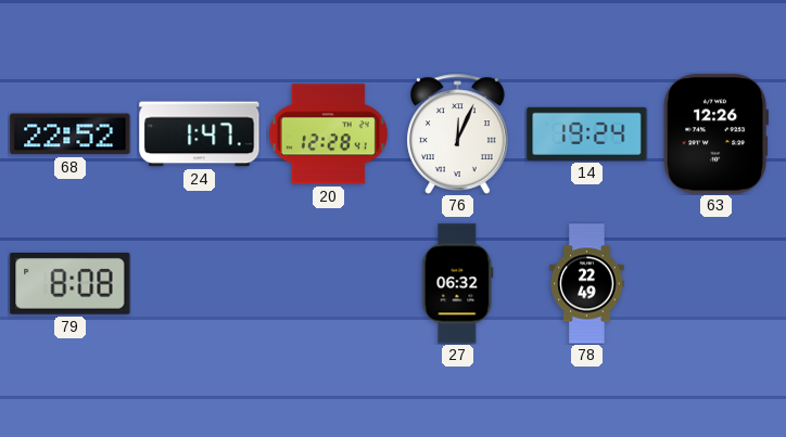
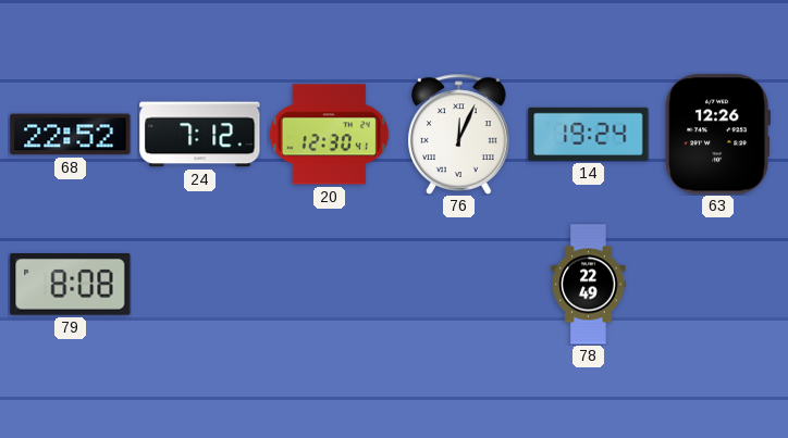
24: 1:47 -> 7:12 (200, 135)
20: 12:28 -> 12:30 (329, 135)
27: 06:32 -> none (458, 284)
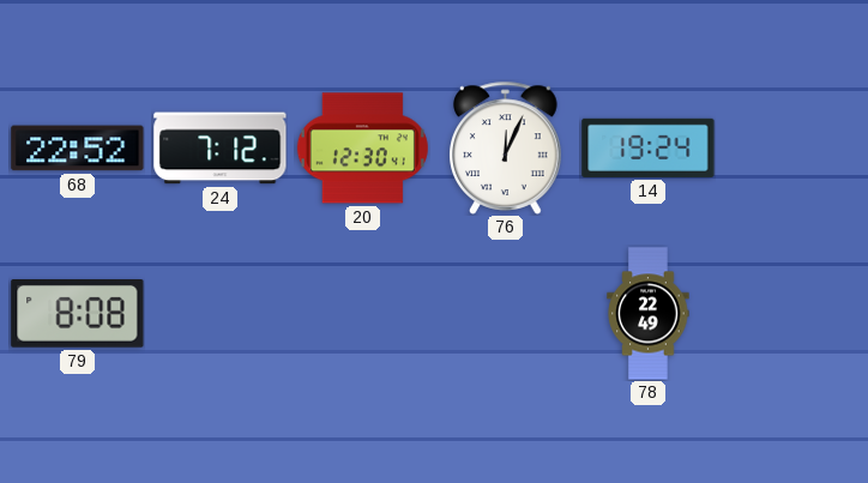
63: 12:26 -> none (717, 135)
